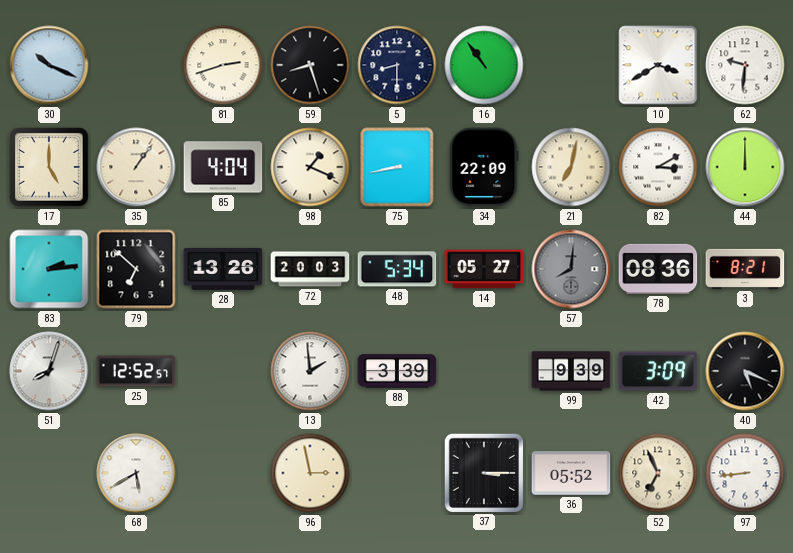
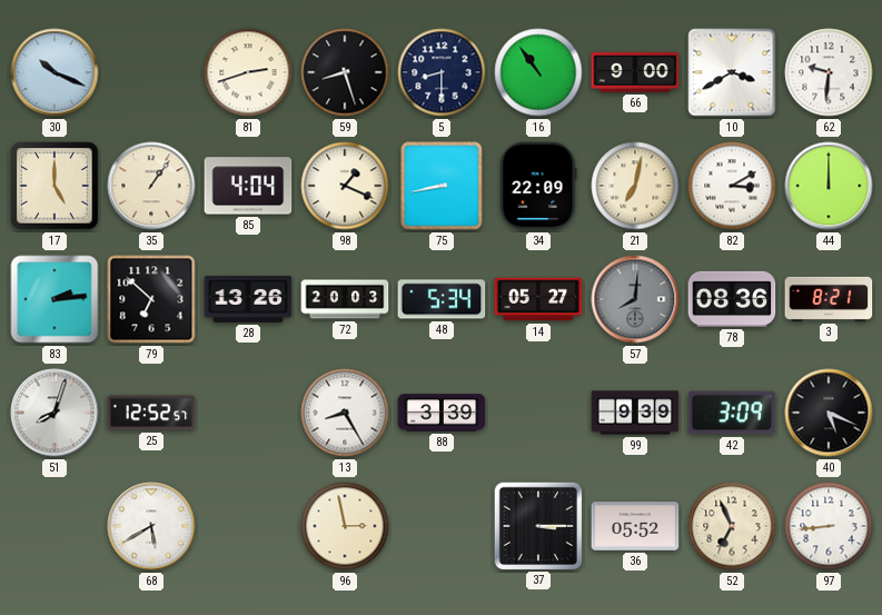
66: none -> 9:00 (635, 72)
13: 1:59 -> 8:25 (345, 413)
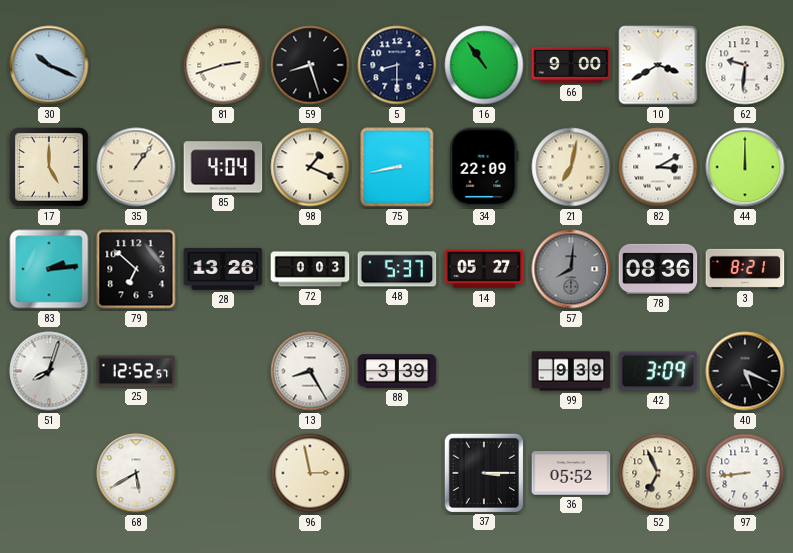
72: 20:03 -> 0:03 (310, 269)
48: 5:34 -> 5:37 (397, 269)
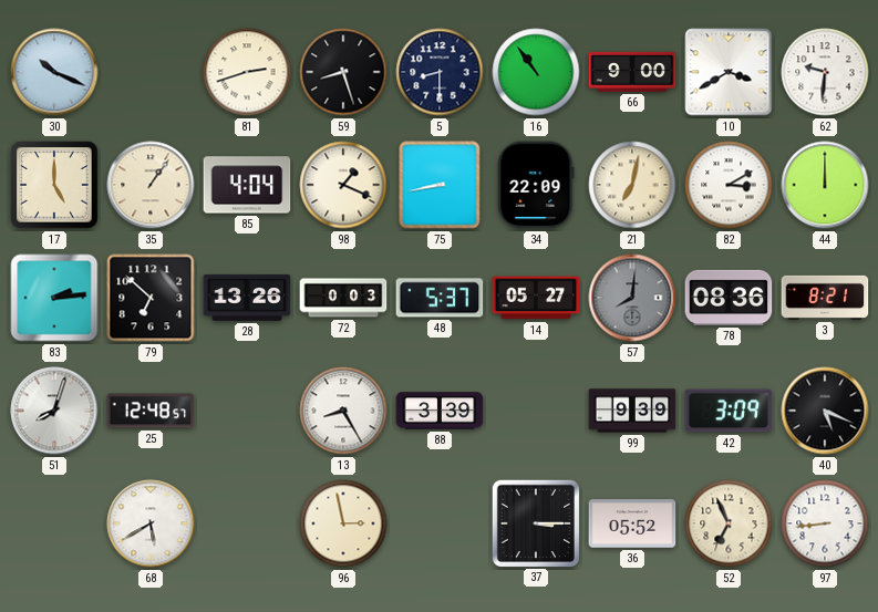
25: 12:52 -> 12:48 (151, 411)
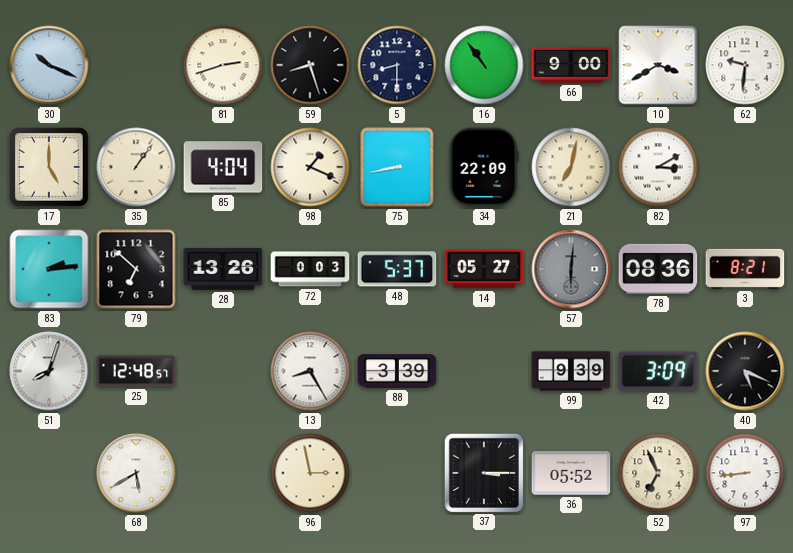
44: 12:00 -> none (825, 185)
57: 8:01 -> 6:01 (571, 269)
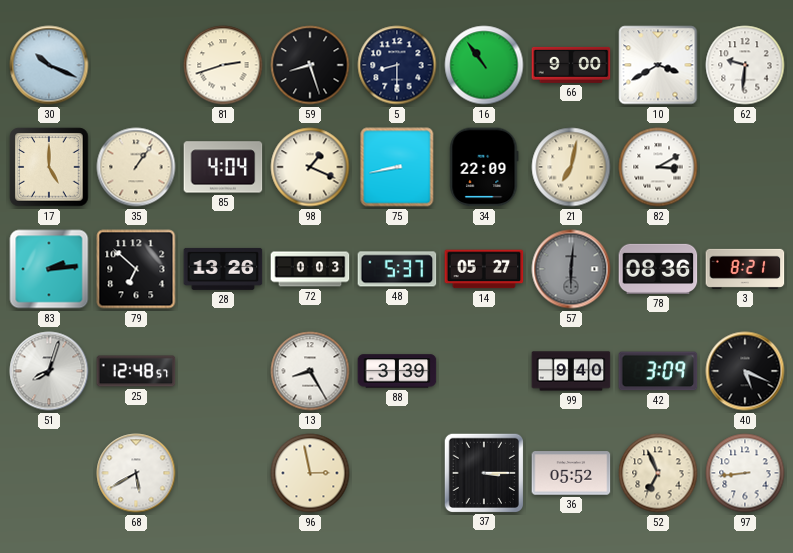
99: 9:39 -> 9:40 (571, 371)
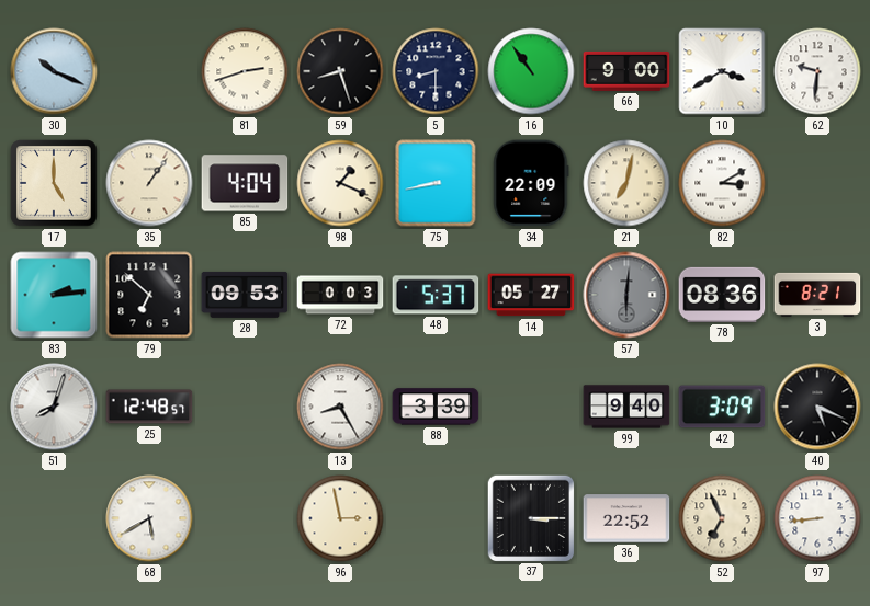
28: 13:26 -> 09:53 (245, 295)
36: 05:52 -> 22:52 (626, 518)
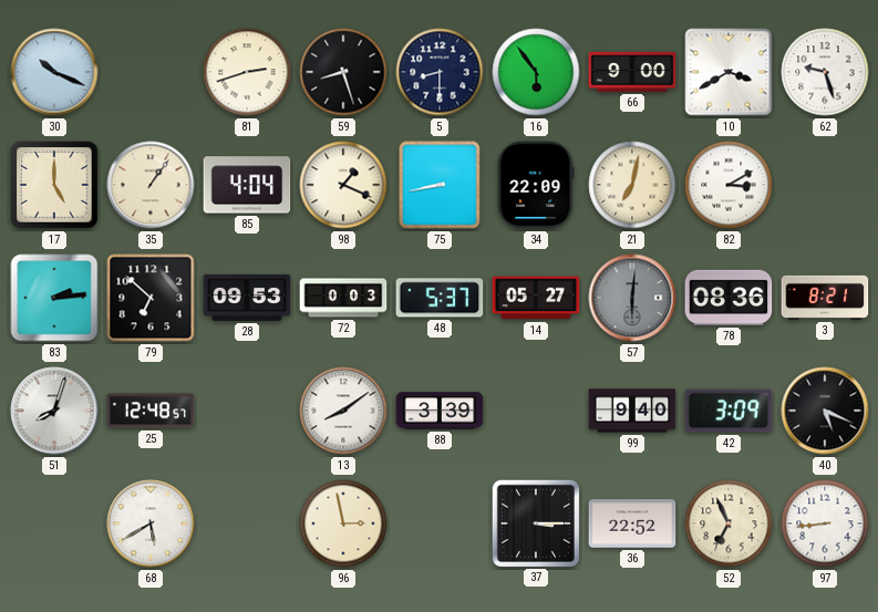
16: 10:54 -> 5:54 (536, 72)
62: 9:31 -> 9:27 (825, 72)
13: 8:25 -> 8:09 (343, 411)
